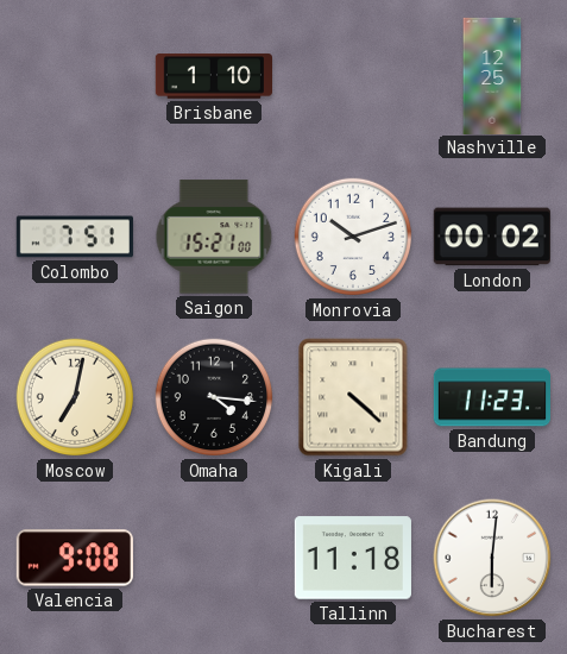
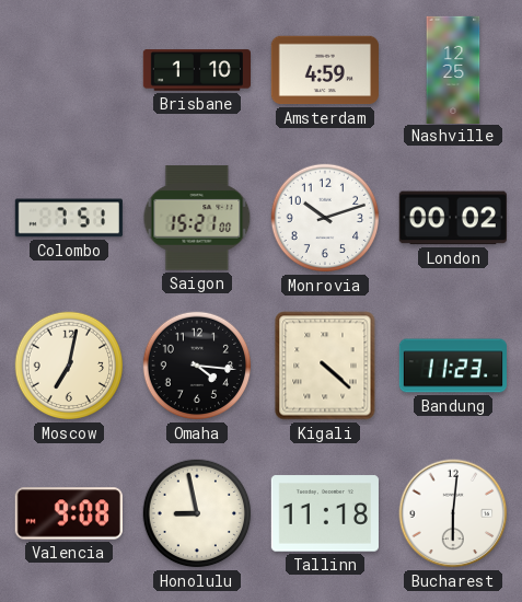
Amsterdam: none -> 4:59 (325, 70)
Honolulu: none -> 8:58 (197, 513)
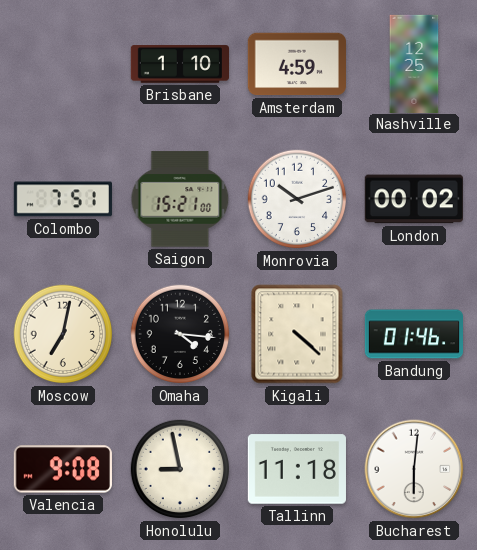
Bandung: 11:23 -> 01:46 (413, 334)
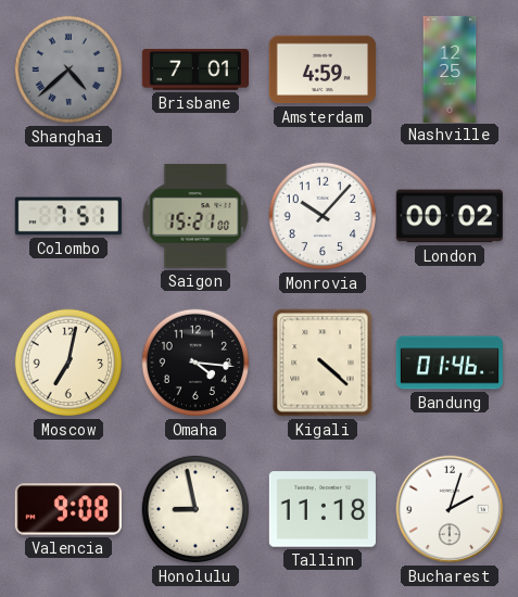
Shanghai: none -> 4:38 (68, 69)
Brisbane: 1:10 -> 7:01 (194, 69)
Monrovia: 10:12 -> 10:07 (323, 216)
Bucharest: 6:01 -> 2:03 (450, 509)
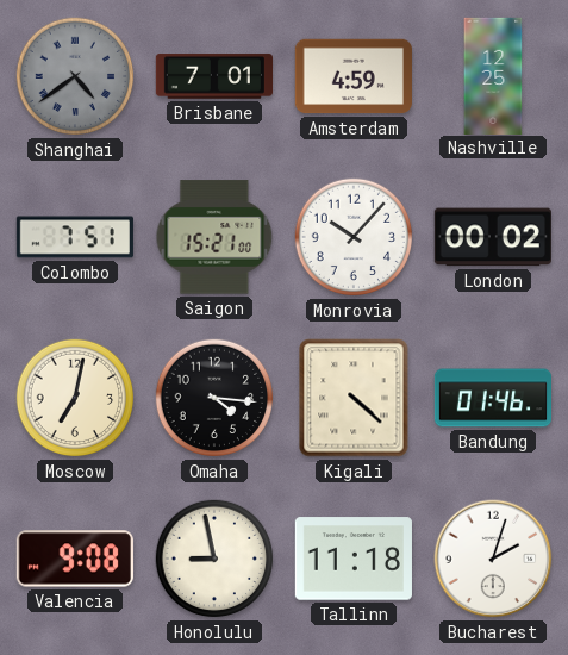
Shanghai: 4:38 -> 4:39 (75, 76)
